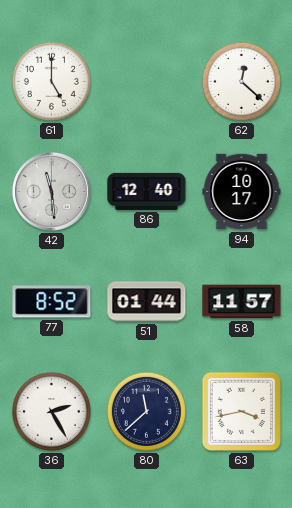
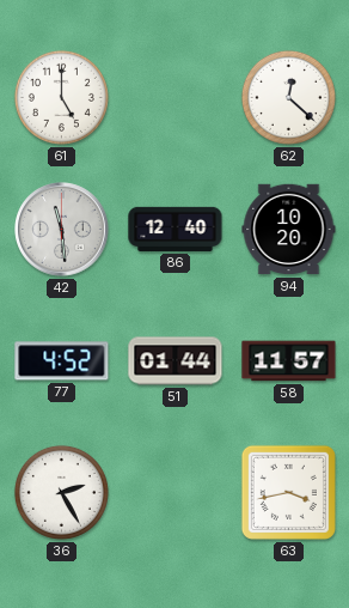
94: 10:17 -> 10:20 (289, 230)
77: 8:52 -> 4:52 (62, 361)
80: 11:38 -> none (146, 411)
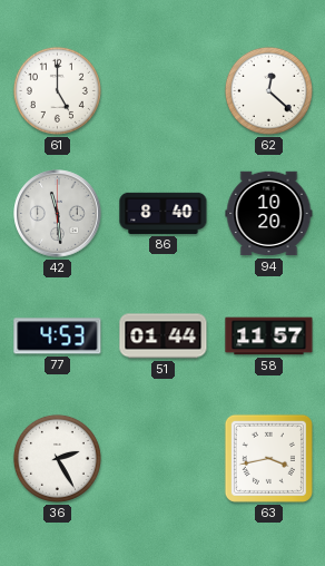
86: 12:40 -> 8:40 (164, 213)
77: 4:52 -> 4:53 (58, 336)
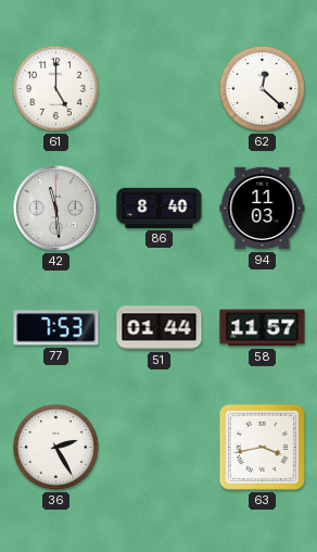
94: 10:20 -> 11:03 (263, 209)
77: 4:53 -> 7:53 (56, 328)
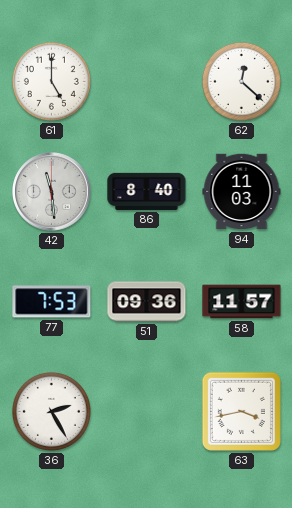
51: 01:44 -> 09:36 (147, 302)
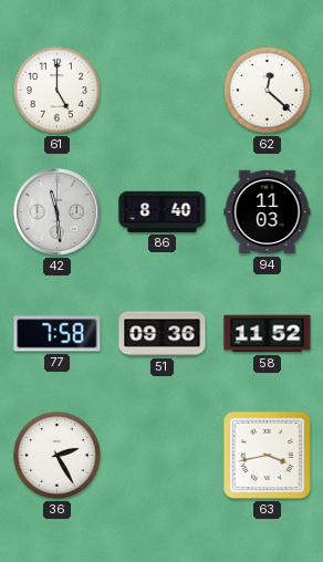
77: 7:53 -> 7:58 (58, 334)
58: 11:57 -> 11:52 (268, 334)
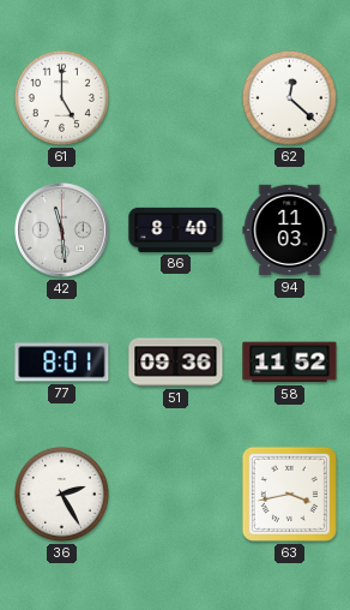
77: 7:58 -> 8:01 (62, 363)
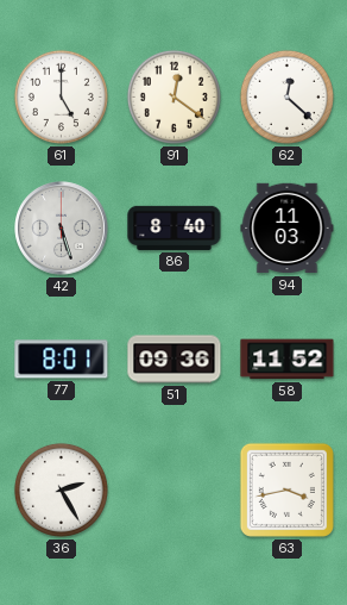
91: none -> 12:21 (173, 96)
42: 11:29 -> 5:27 (62, 229)
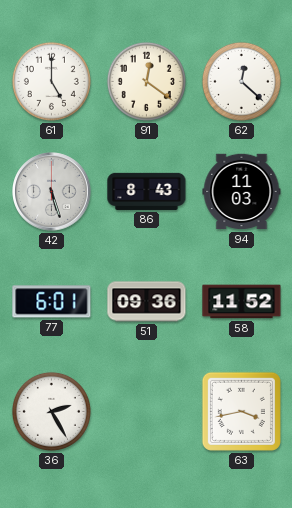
86: 8:40 -> 8:43 (147, 191)
77: 8:01 -> 6:01 (52, 302)
